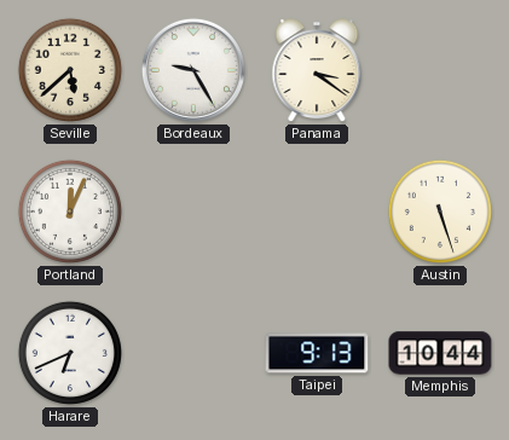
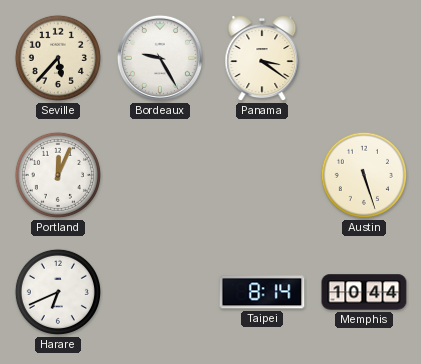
Seville: 5:38 -> 5:37 (58, 58)
Taipei: 9:13 -> 8:14 (262, 292)
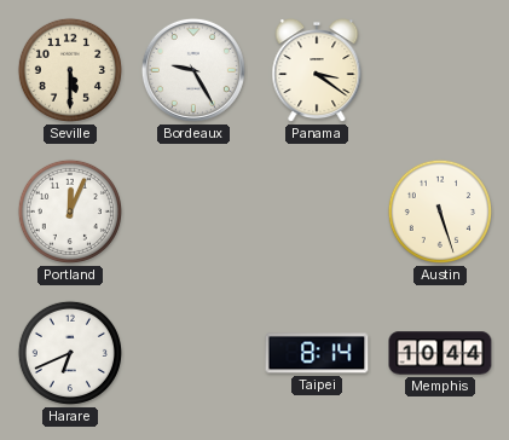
Seville: 5:37 -> 5:30 (70, 70)
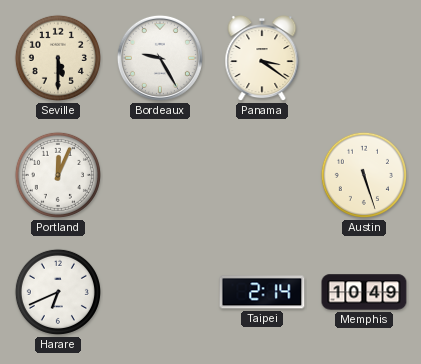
Taipei: 8:14 -> 2:14 (262, 292)
Memphis: 10:44 -> 10:49 (364, 292)
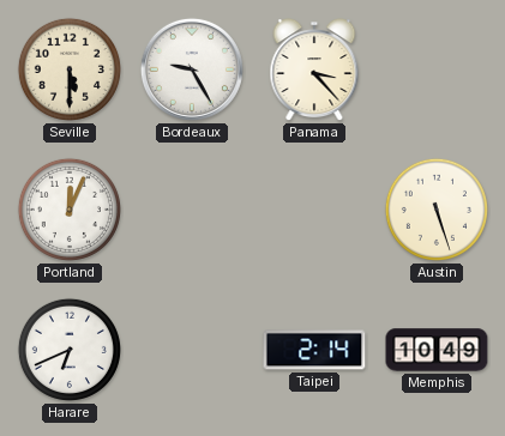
Panama: 3:21 -> 3:23 (314, 71)
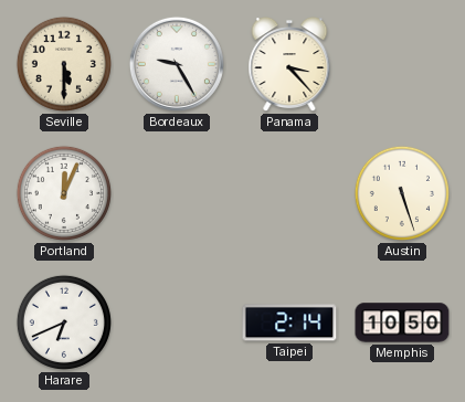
Memphis: 10:49 -> 10:50 (402, 322)
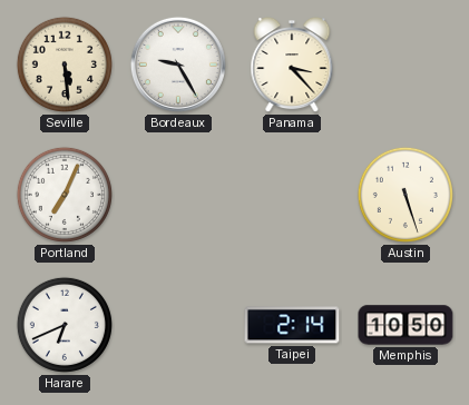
Seville: 5:30 -> 5:29 (65, 65)
Portland: 12:04 -> 7:04 (65, 195)
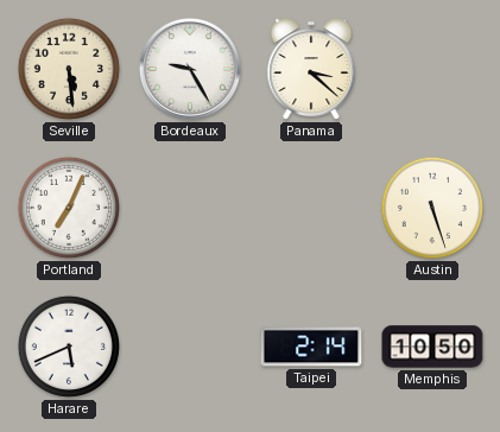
Panama: 3:23 -> 3:22 (311, 70)
Harare: 6:41 -> 5:41 (69, 347)
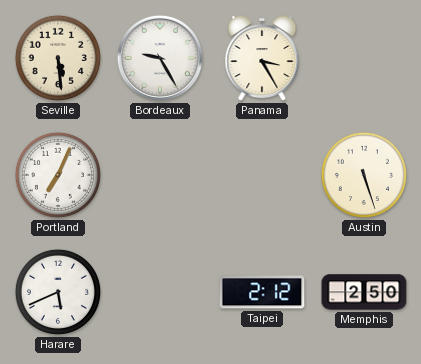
Panama: 3:22 -> 3:25 (262, 59)
Taipei: 2:14 -> 2:12 (262, 292)
Memphis: 10:50 -> 2:50 (364, 292)
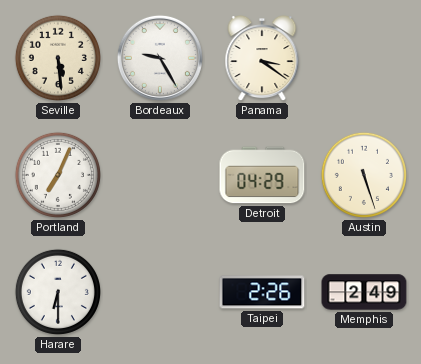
Panama: 3:25 -> 3:21 (262, 59)
Detroit: none -> 04:29 (262, 175)
Harare: 5:41 -> 6:30 (58, 292)
Taipei: 2:12 -> 2:26 (262, 292)
Memphis: 2:50 -> 2:49 (364, 292)
